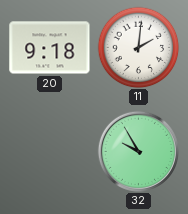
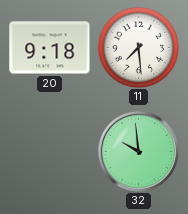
11: 2:01 -> 7:29 (138, 47)
32: 9:55 -> 9:59 (138, 151)
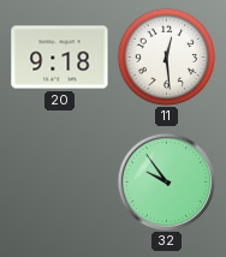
11: 7:29 -> 12:29 (166, 56)
32: 9:59 -> 9:54 (166, 181)
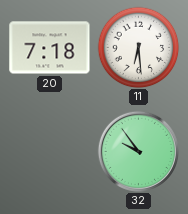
20: 9:18 -> 7:18 (50, 48)
11: 12:29 -> 6:29 (138, 47)
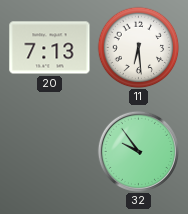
20: 7:18 -> 7:13 (50, 48)
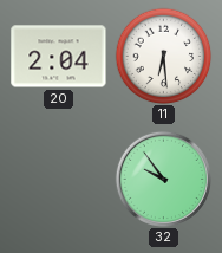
20: 7:13 -> 2:04 (59, 57)
